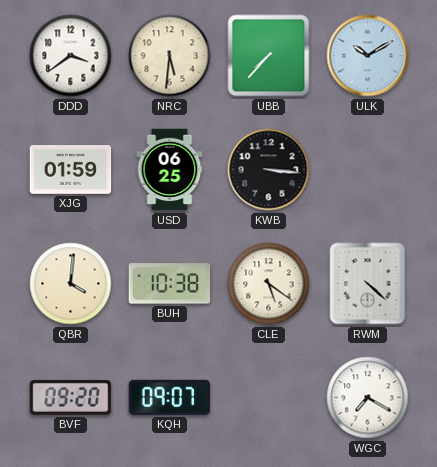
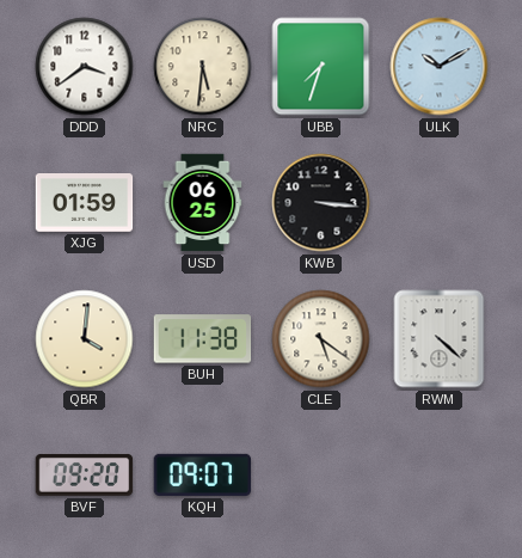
UBB: 7:37 -> 7:33 (321, 67)
BUH: 10:38 -> 11:38 (203, 339)
WGC: 7:20 -> none (368, 398)
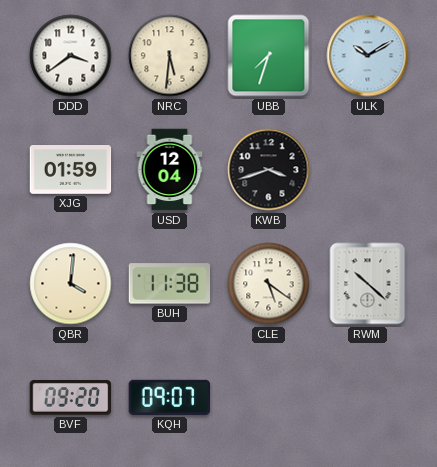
USD: 06:25 -> 12:04 (170, 170)
KWB: 3:16 -> 3:42 (269, 170)
RWM: 4:22 -> 10:22 (368, 284)
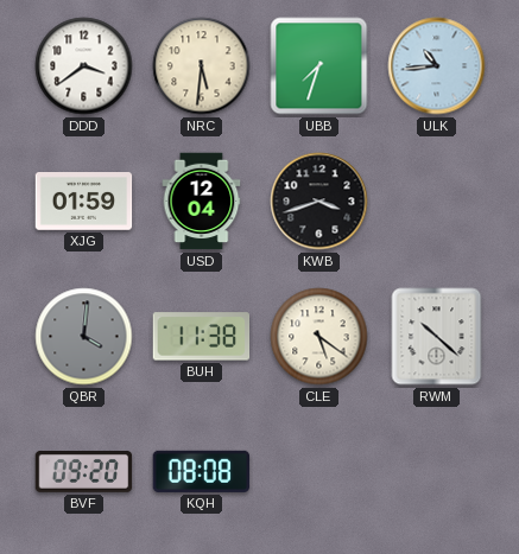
ULK: 10:10 -> 10:44 (437, 66)
QBR dial: cream -> grey (84, 337)
KQH: 09:07 -> 08:08 (202, 471)
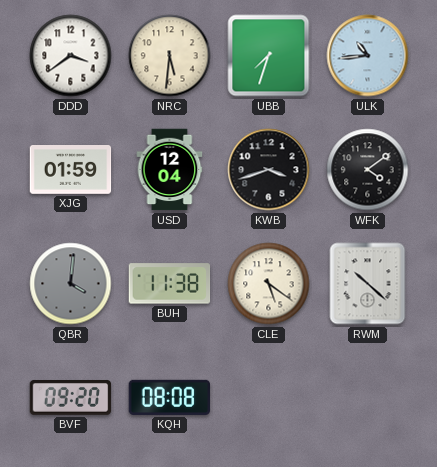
WFK: none -> 4:09 (368, 170)
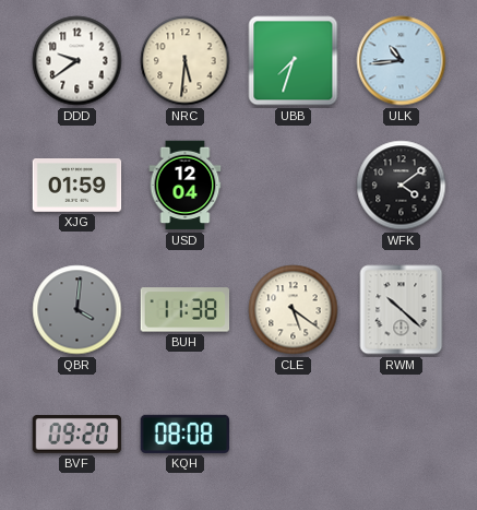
DDD: 3:39 -> 9:39 (77, 61)
KWB: 3:42 -> none (269, 170)
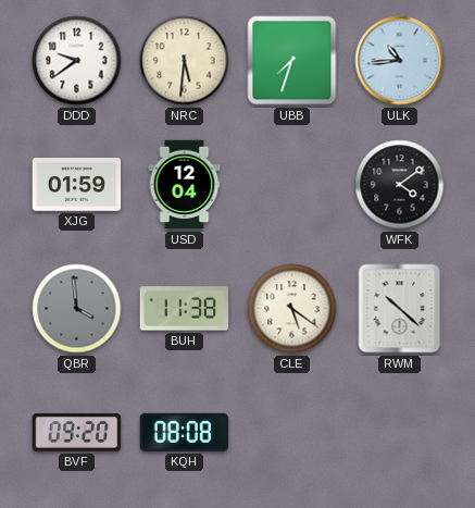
QBR: 4:01 -> 3:59 (77, 309)
